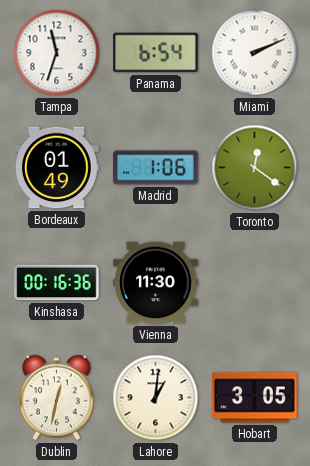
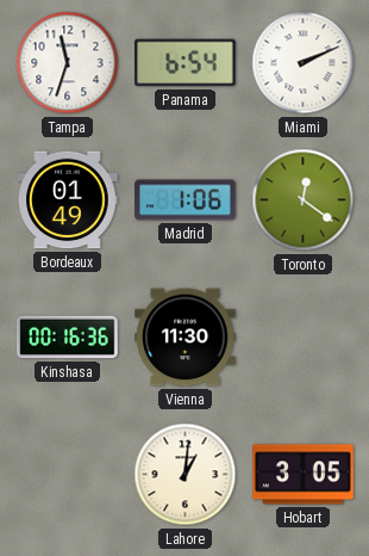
Dublin: 12:32 -> none (56, 398)
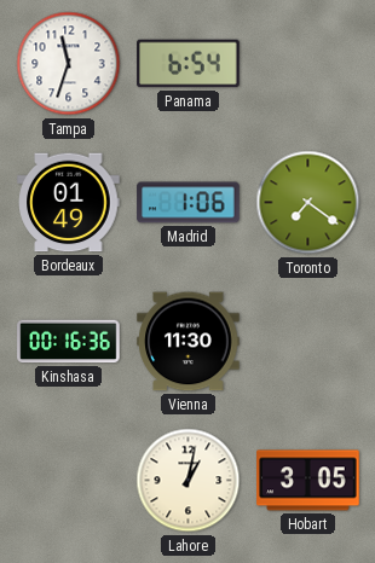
Miami: 2:11 -> none (304, 63)
Toronto: 12:21 -> 7:21 (308, 203)
Lahore: 1:01 -> 1:02 (189, 481)
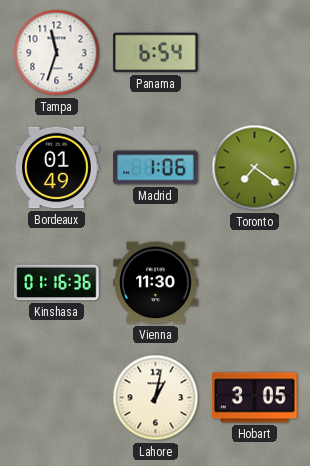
Kinshasa: 00:16 -> 01:16 (57, 283)
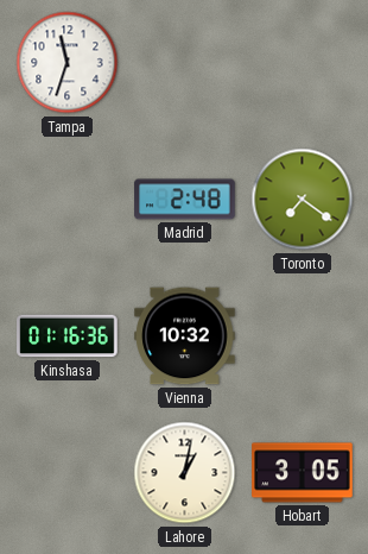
Panama: 6:54 -> none (156, 53)
Bordeaux: 01:49 -> none (57, 168)
Madrid: 1:06 -> 2:48 (185, 200)
Vienna: 11:30 -> 10:32 (185, 336)
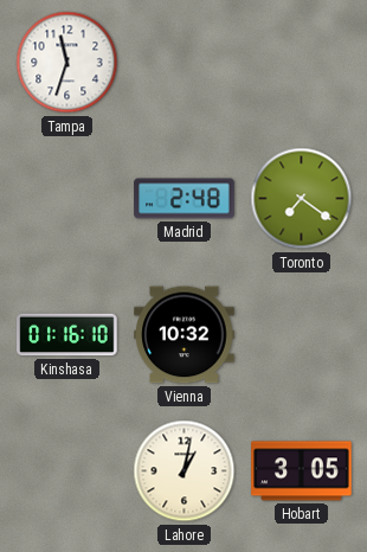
Kinshasa: 01:16:36 -> 01:16:10 (67, 335)
